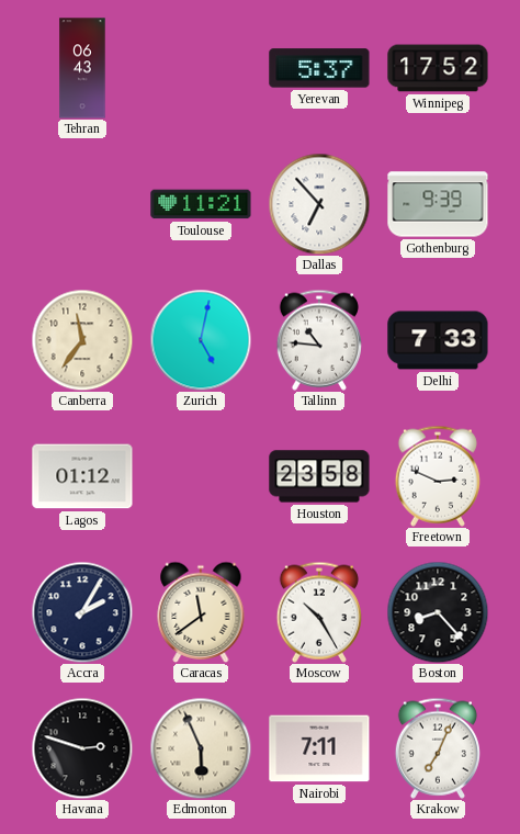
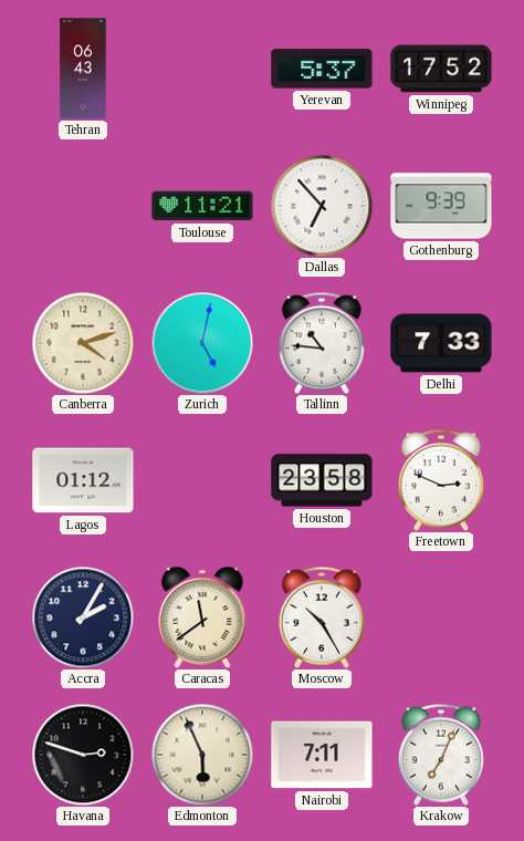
Canberra: 11:36 -> 4:12 (83, 343)
Boston: 8:23 -> none (438, 612)
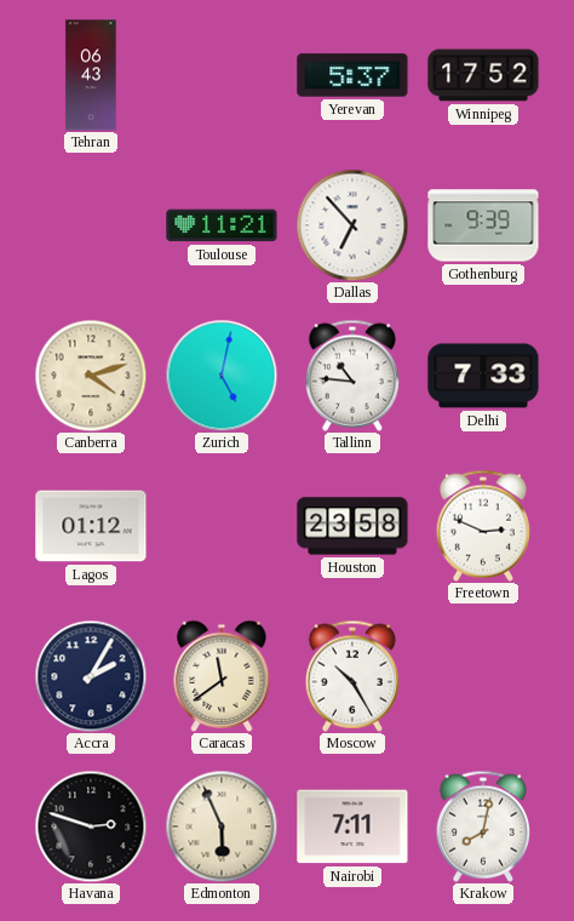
Krakow: 7:04 -> 8:02 (483, 826)
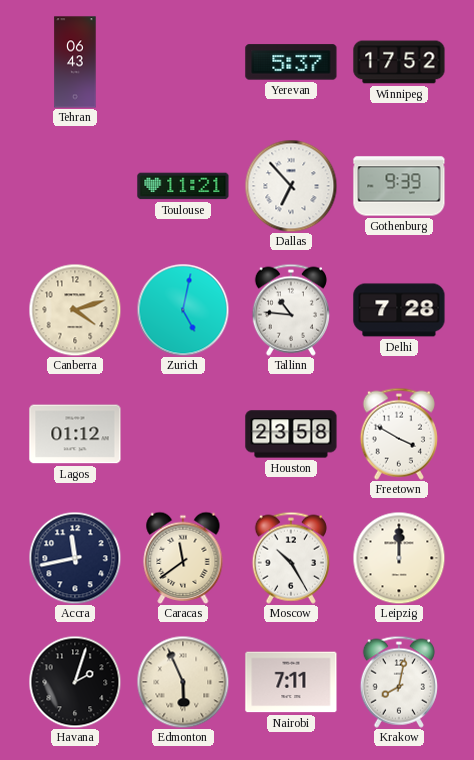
Delhi: 7:33 -> 7:28 (399, 310)
Freetown: 2:49 -> 3:50 (399, 434)
Accra: 2:05 -> 11:43 (75, 558)
Leipzig: none -> 12:00 (399, 558)
Havana: 2:48 -> 2:03 (75, 682)
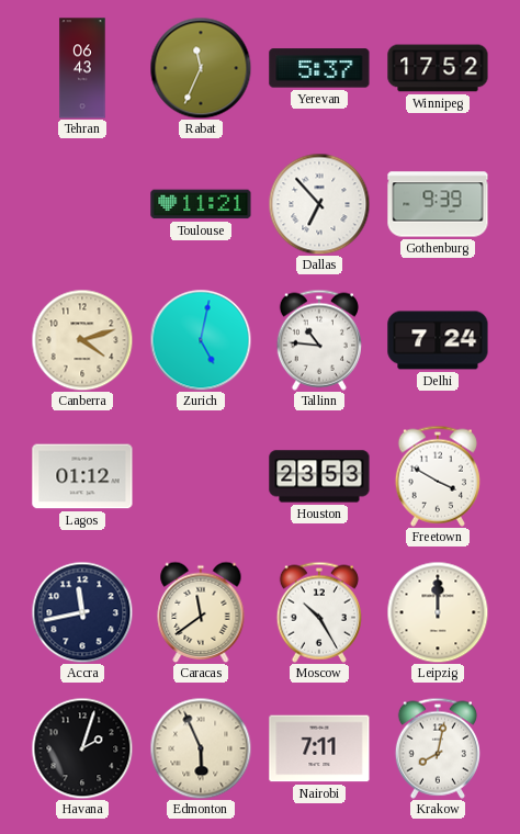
Rabat: none -> 11:34 (201, 68)
Delhi: 7:28 -> 7:24 (438, 340)
Houston: 23:58 -> 23:53 (319, 476)
